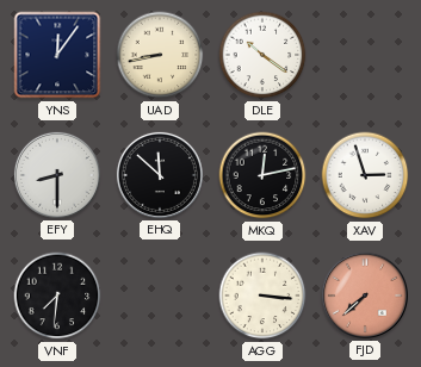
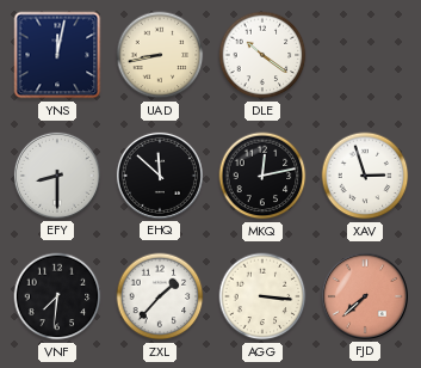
YNS: 12:06 -> 12:02 (57, 55)
ZXL: none -> 1:37 (160, 296)
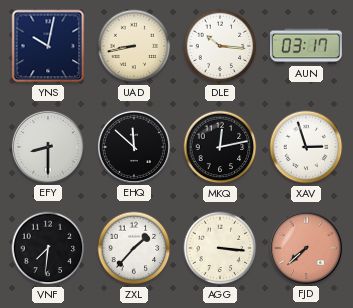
YNS: 12:02 -> 10:02 (48, 46)
DLE: 10:21 -> 10:16 (220, 46)
AUN: none -> 03:17 (306, 46)
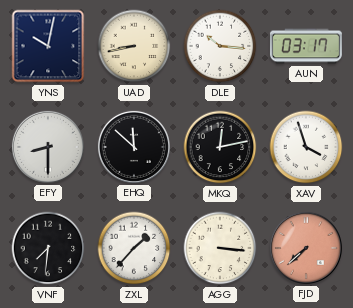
XAV: 2:57 -> 3:57 (306, 147)
